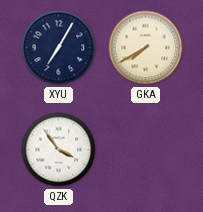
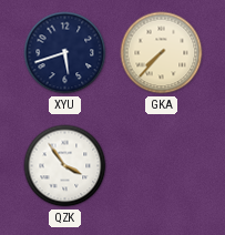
XYU: 7:05 -> 5:42 (65, 53)
GKA: 7:40 -> 7:37 (162, 53)
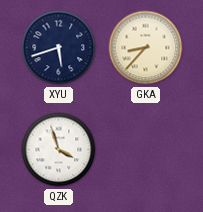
GKA: 7:37 -> 8:37 (146, 48)
QZK: 3:54 -> 3:57 (59, 150)
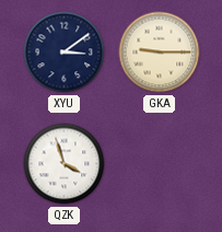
XYU: 5:42 -> 3:09 (65, 53)
GKA: 8:37 -> 9:15 (160, 53)
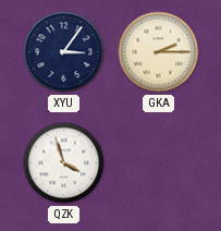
XYU: 3:09 -> 3:06 (64, 52)
GKA: 9:15 -> 2:15 (159, 52)
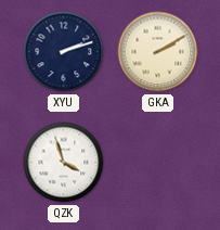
XYU: 3:06 -> 2:12 (64, 52)
GKA: 2:15 -> 2:10 (158, 52)
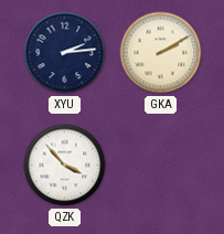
XYU: 2:12 -> 2:14 (65, 53)
QZK: 3:57 -> 3:53 (65, 166)
